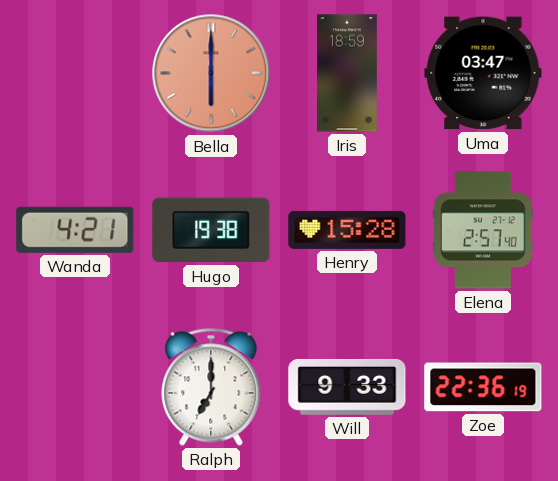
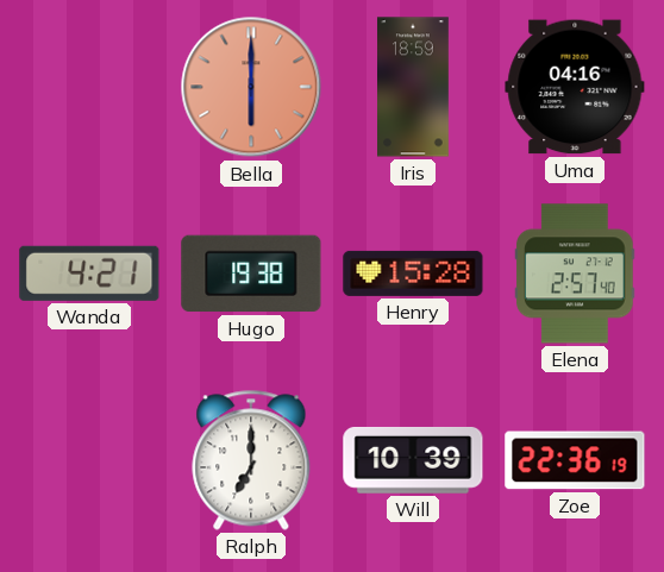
Uma: 03:47 -> 04:16 (575, 87)
Will: 9:33 -> 10:39 (413, 460)
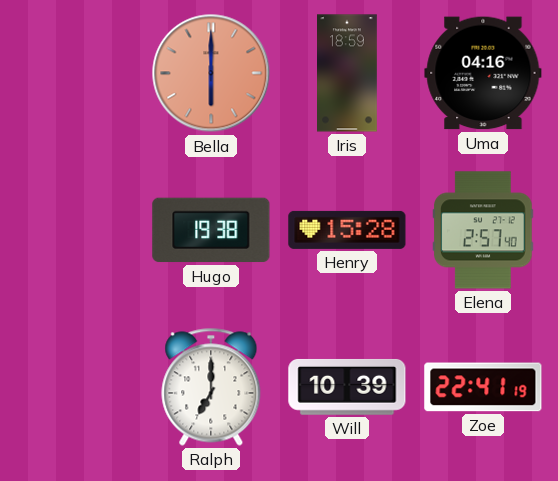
Wanda: 4:21 -> none (89, 274)
Zoe: 22:36 -> 22:41 (483, 387)
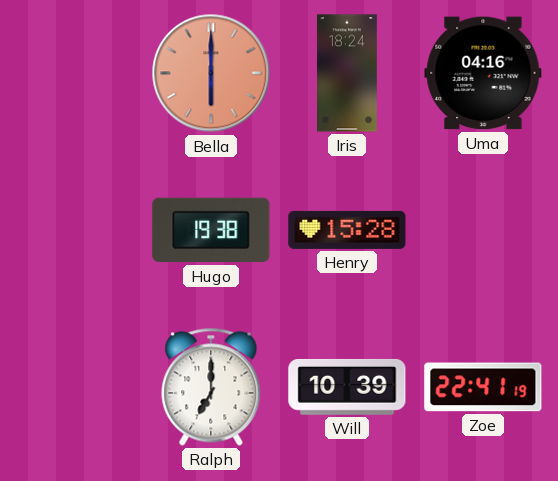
Iris: 18:59 -> 18:24 (348, 73)
Elena: 2:57 -> none (483, 230)
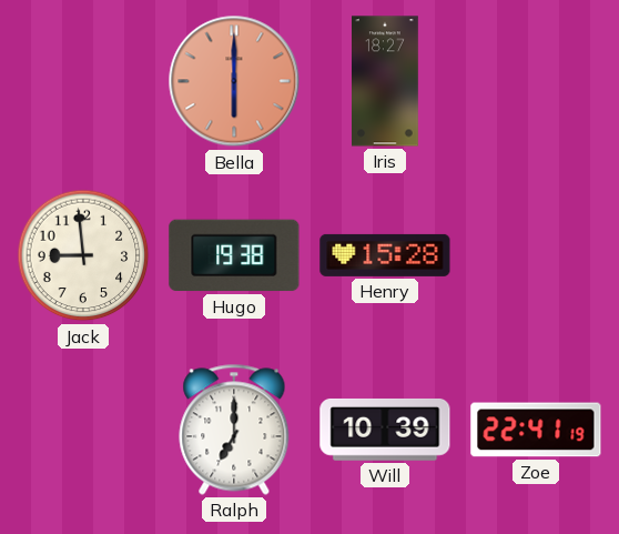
Iris: 18:24 -> 18:27 (386, 81)
Uma: 04:16 -> none (483, 73)
Jack: none -> 8:59 (83, 255)
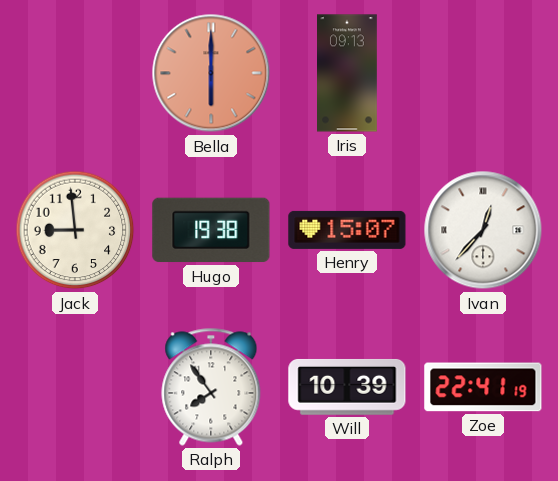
Iris: 18:27 -> 09:13 (348, 73)
Henry: 15:28 -> 15:07 (347, 230)
Ivan: none -> 12:37 (483, 230)
Ralph: 7:00 -> 7:54 (211, 387)
